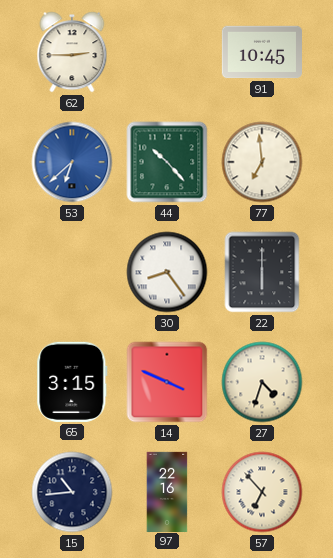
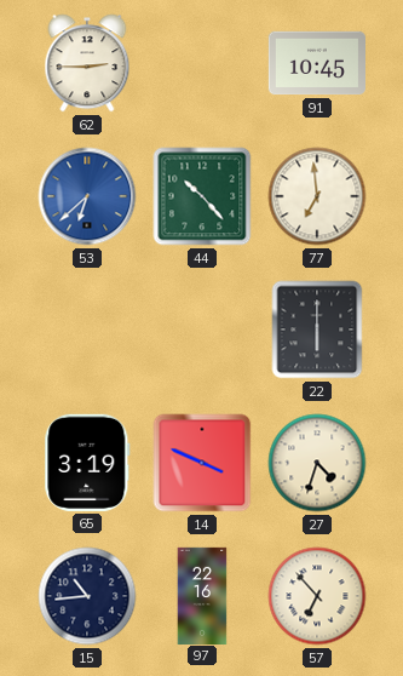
30: 8:24 -> none (167, 272)
65: 3:15 -> 3:19 (87, 463)
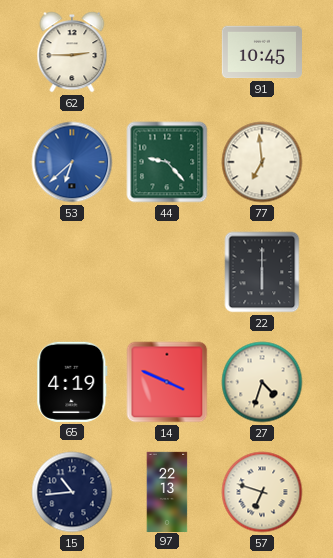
44: 10:23 -> 9:23 (167, 162)
65: 3:19 -> 4:19 (72, 382)
97: 22:16 -> 22:13 (167, 491)
57: 6:53 -> 6:48 (262, 492)
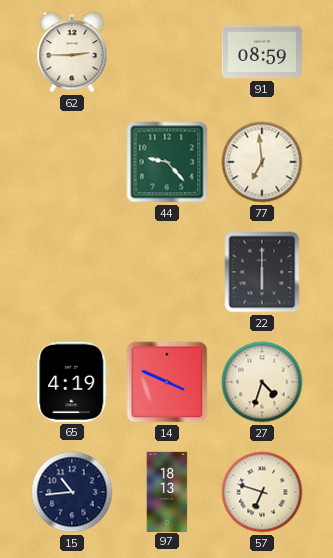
91: 10:45 -> 08:59 (261, 52)
53: 6:38 -> none (72, 162)
97: 22:13 -> 18:13 (167, 491)
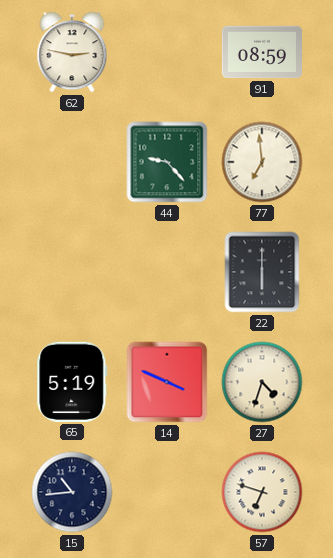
62: 2:45 -> 2:47 (72, 52)
65: 4:19 -> 5:19 (72, 382)
97: 18:13 -> none (167, 491)
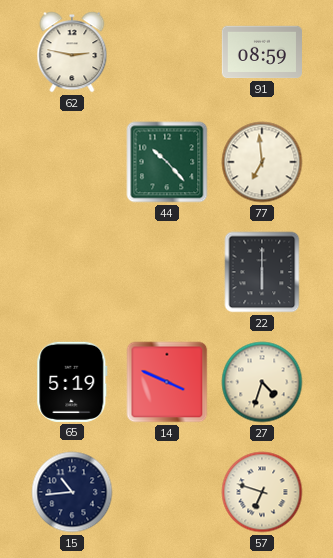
44: 9:23 -> 10:23 (167, 162)
